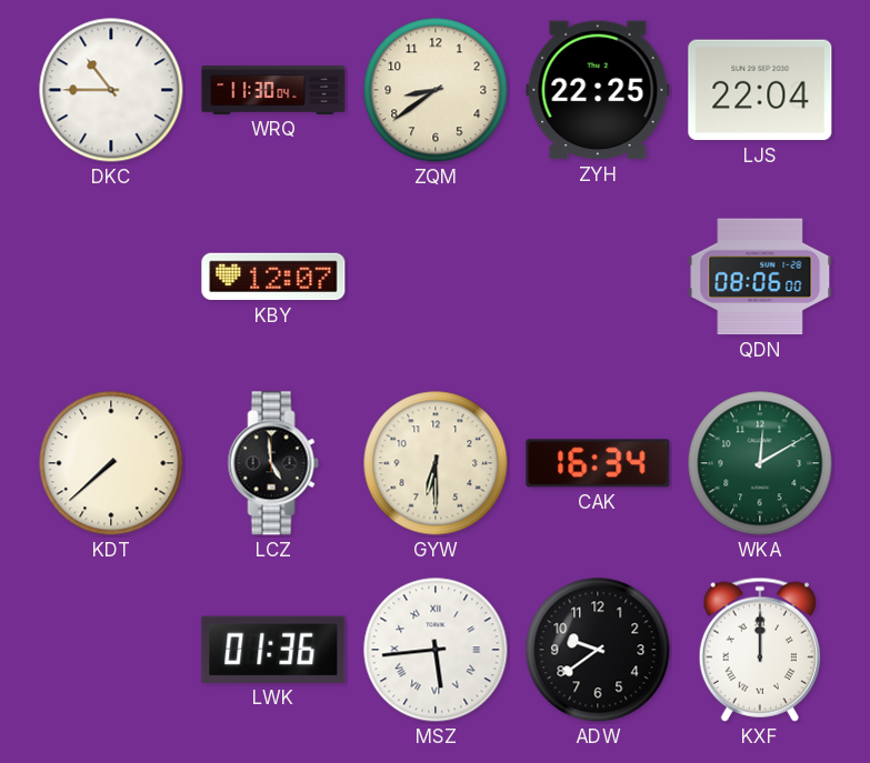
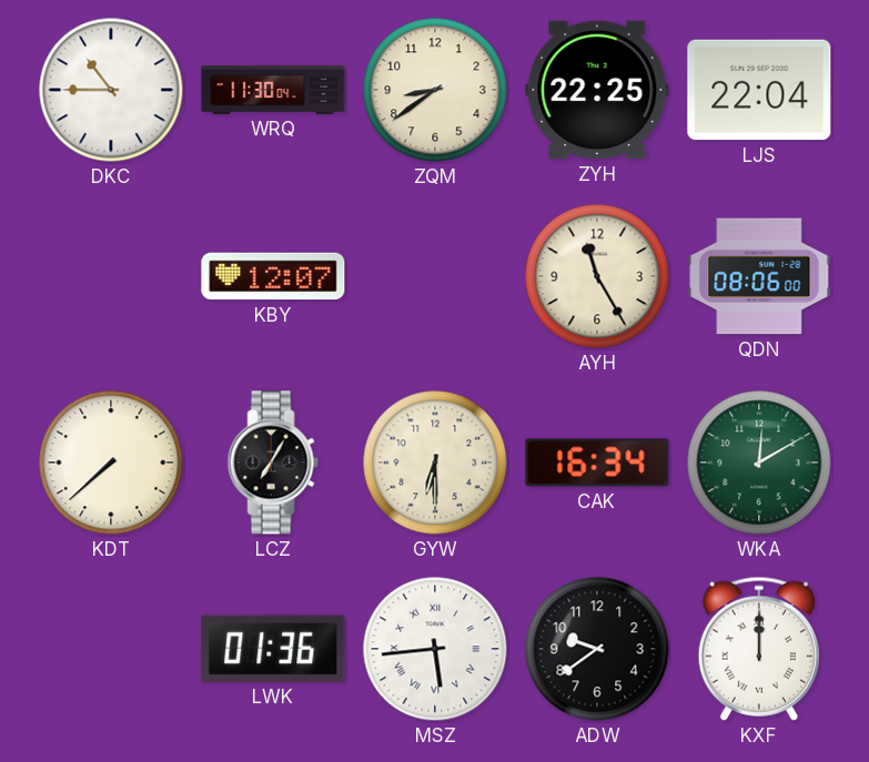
AYH: none -> 11:25 (597, 276)
LCZ: 4:59 -> 7:05 (273, 463)
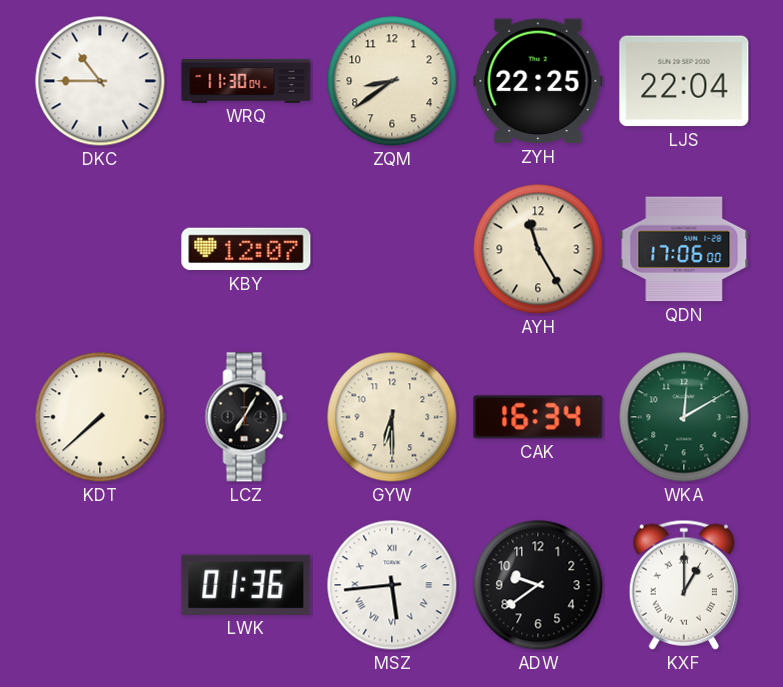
QDN: 08:06 -> 17:06 (684, 249)
KXF: 12:00 -> 1:00 (684, 585)
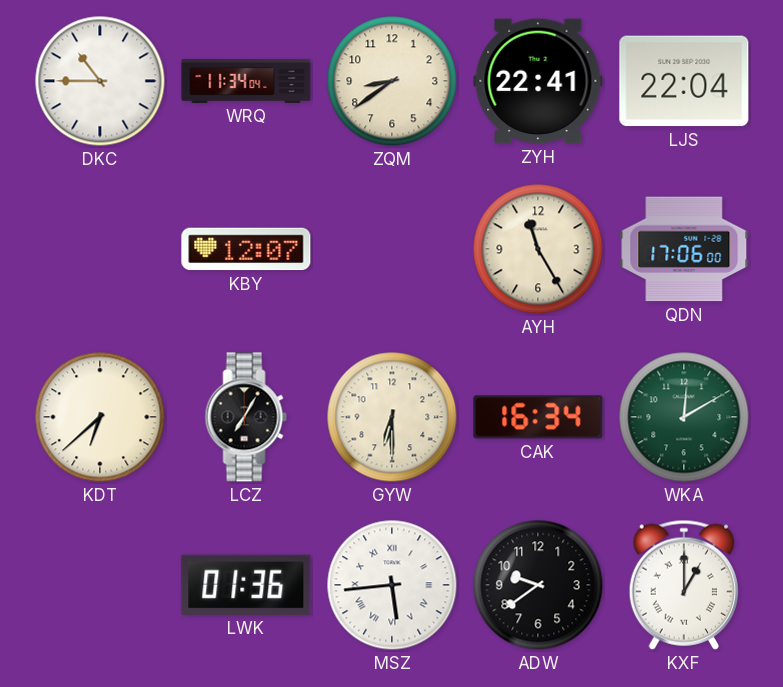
WRQ: 11:30 -> 11:34 (246, 81)
ZYH: 22:25 -> 22:41 (538, 81)
KDT: 7:38 -> 6:38 (100, 417)
